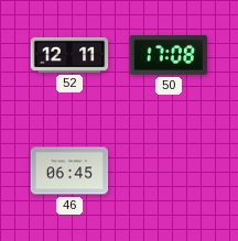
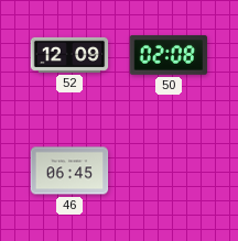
52: 12:11 -> 12:09 (69, 55)
50: 17:08 -> 02:08 (169, 55)
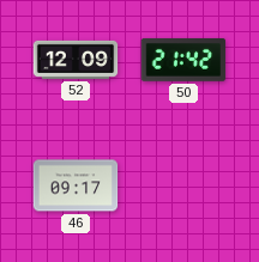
50: 02:08 -> 21:42 (183, 60)
46: 06:45 -> 09:17 (76, 185)
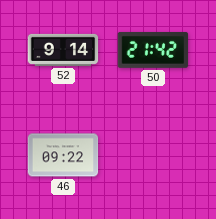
52: 12:09 -> 9:14 (63, 50)
46: 09:17 -> 09:22 (63, 155)
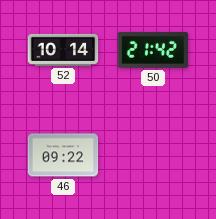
52: 9:14 -> 10:14 (63, 50)
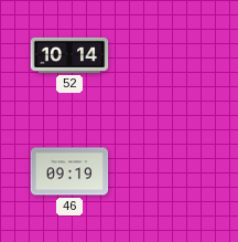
50: 21:42 -> none (153, 50)
46: 09:22 -> 09:19 (69, 171)
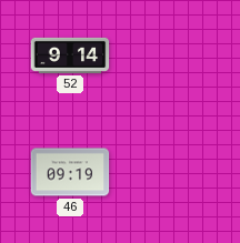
52: 10:14 -> 9:14 (70, 55)
